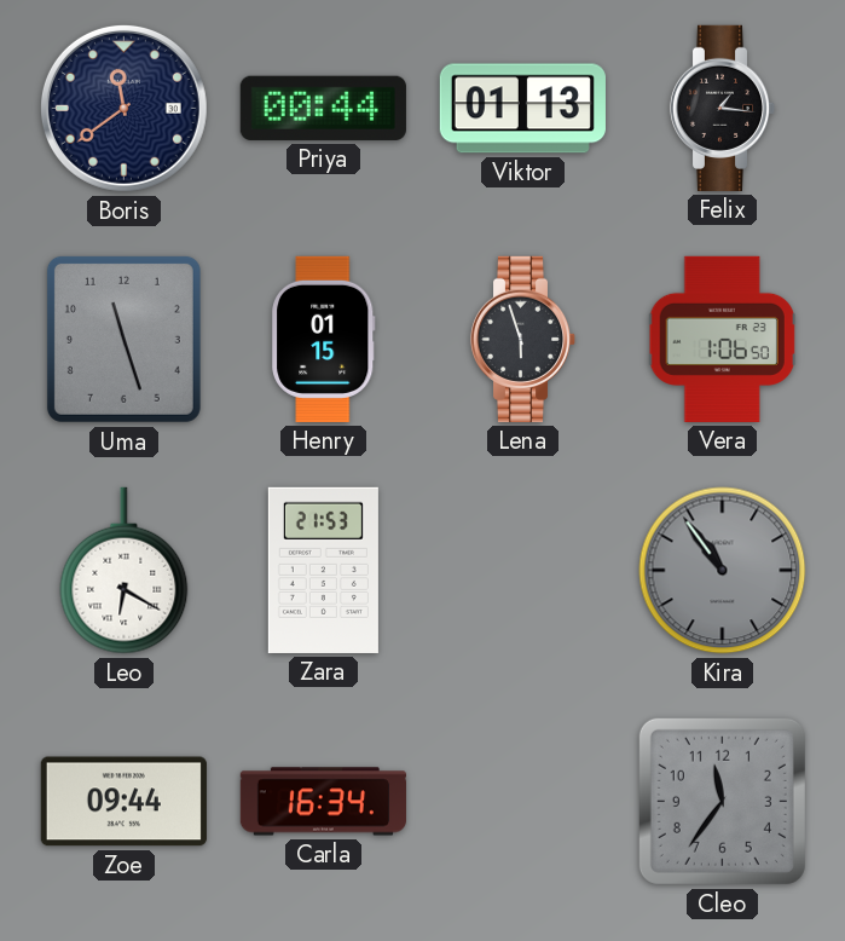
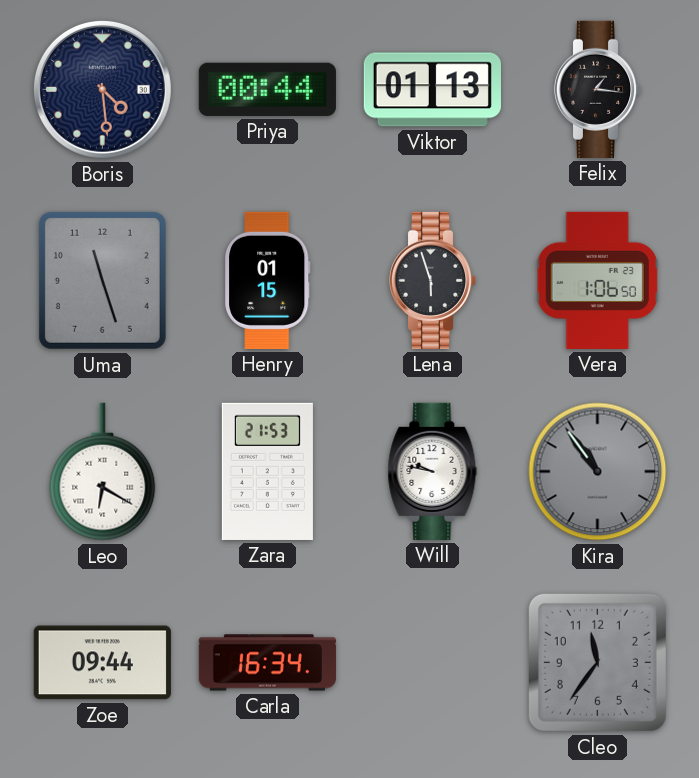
Boris: 11:39 -> 4:29 (102, 89)
Will: none -> 9:47 (433, 471)
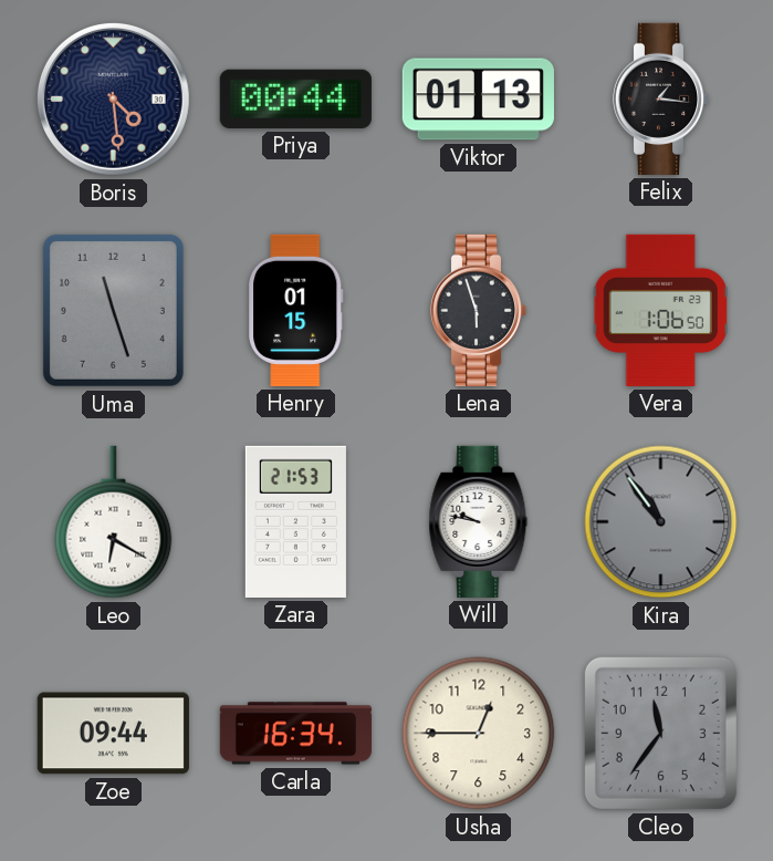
Usha: none -> 12:45 (479, 734)
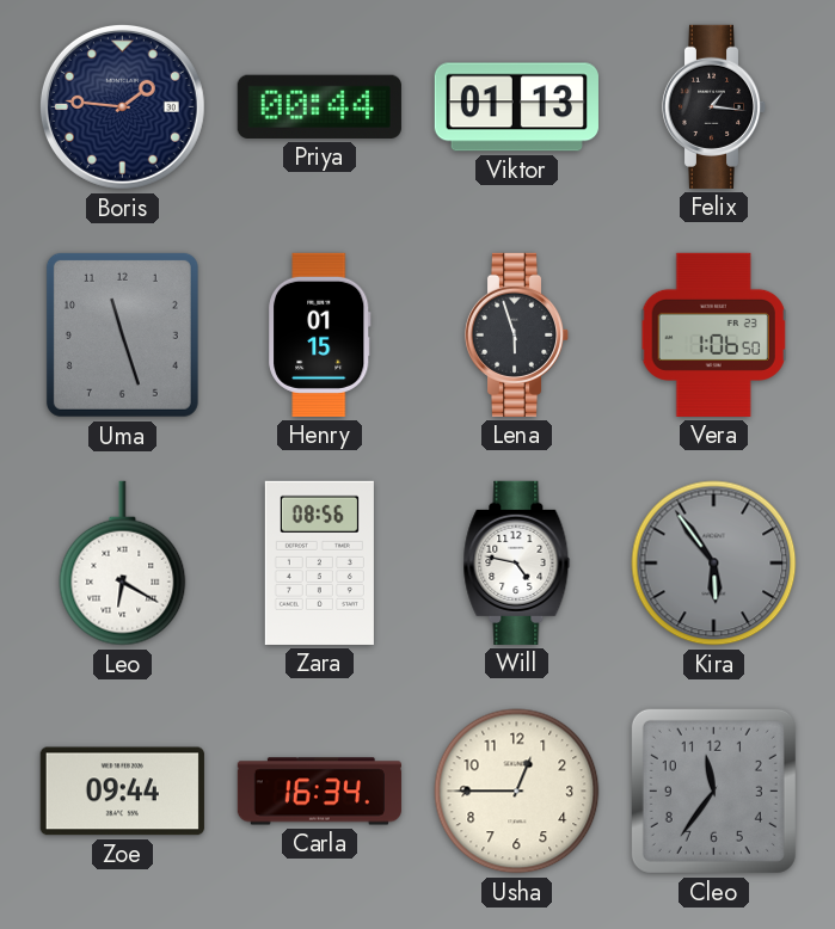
Boris: 4:29 -> 1:46 (122, 106)
Zara: 21:53 -> 08:56 (319, 562)
Will: 9:47 -> 4:47 (517, 562)
Kira: 10:54 -> 5:54 (714, 564)
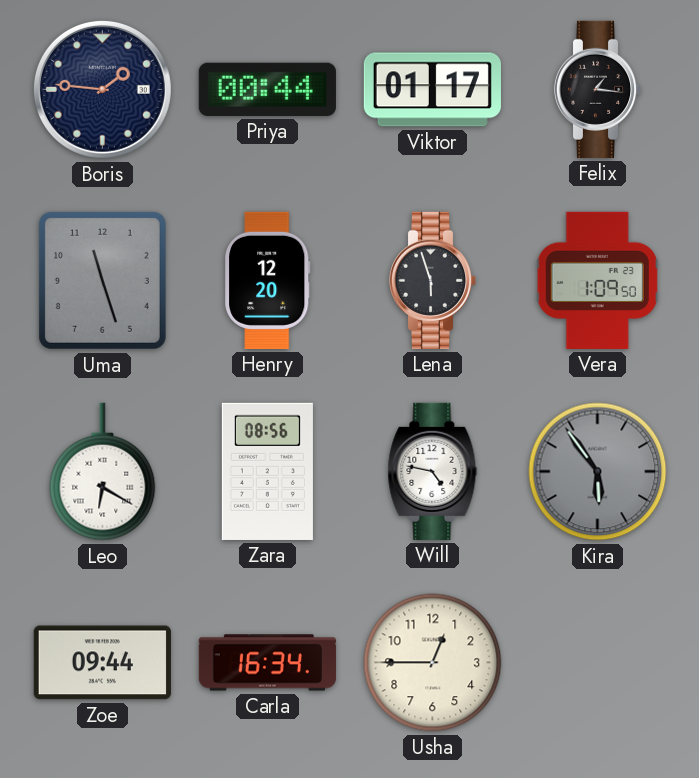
Viktor: 01:13 -> 01:17 (432, 90)
Henry: 01:15 -> 12:20 (268, 280)
Vera: 1:06 -> 1:09 (597, 280)
Cleo: 11:36 -> none (713, 790)
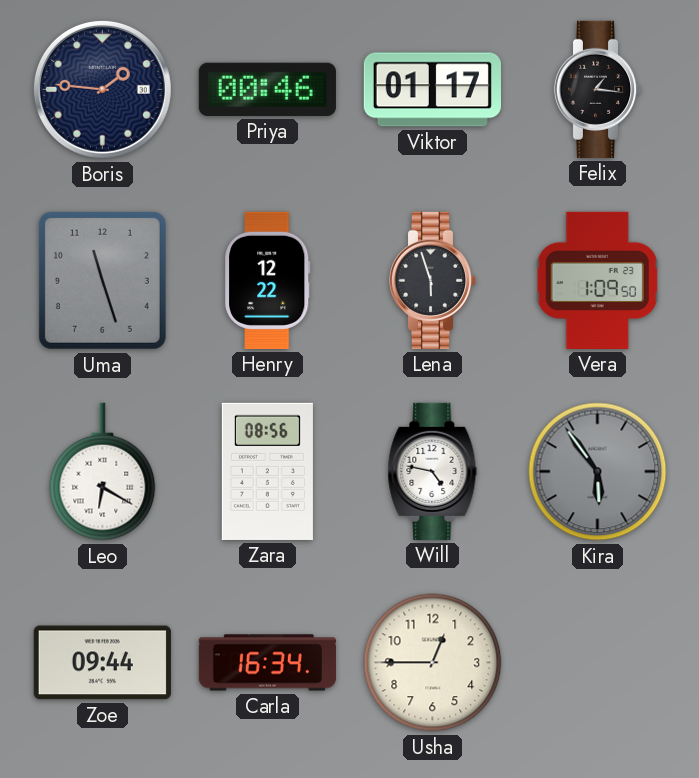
Priya: 00:44 -> 00:46 (267, 89)
Henry: 12:20 -> 12:22 (268, 280)
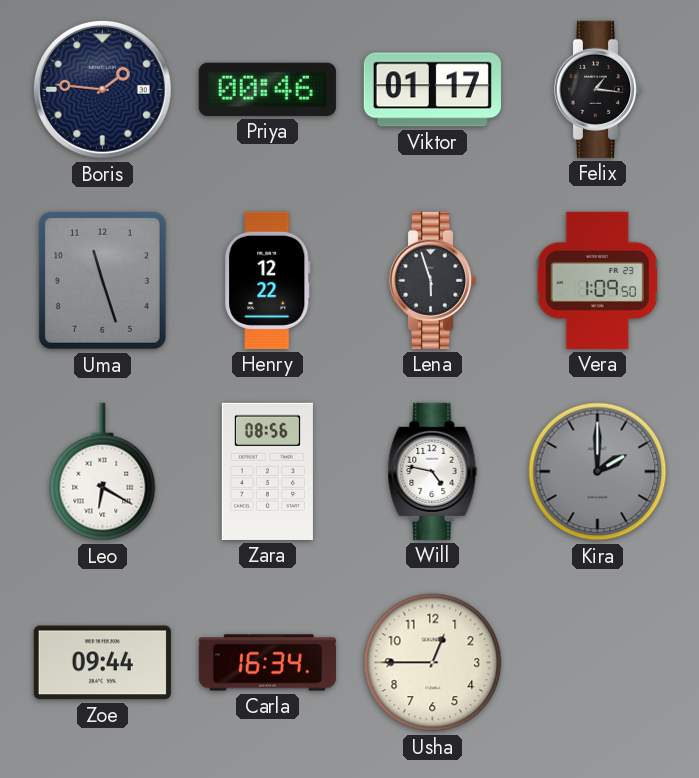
Kira: 5:54 -> 2:00 (598, 472)
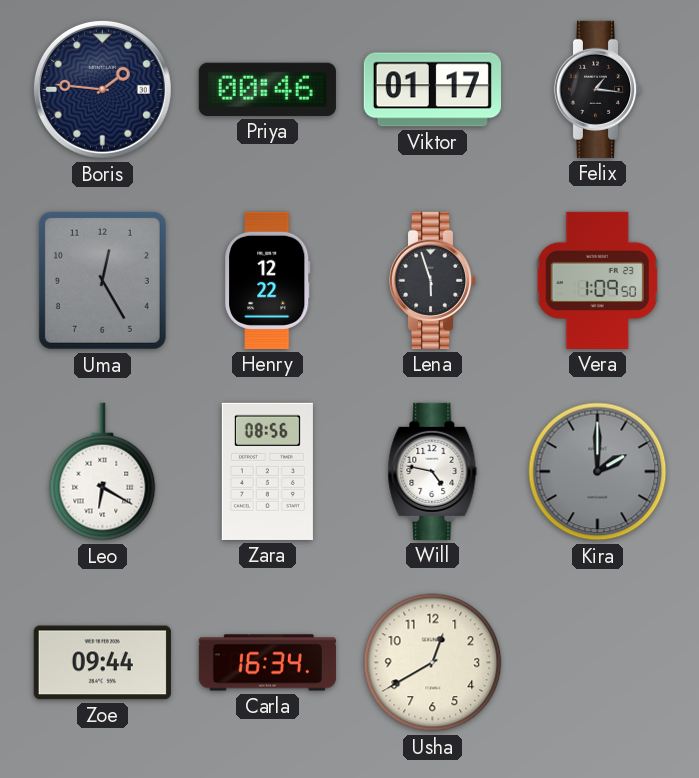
Uma: 11:27 -> 12:25 (102, 280)
Usha: 12:45 -> 12:40 (433, 663)
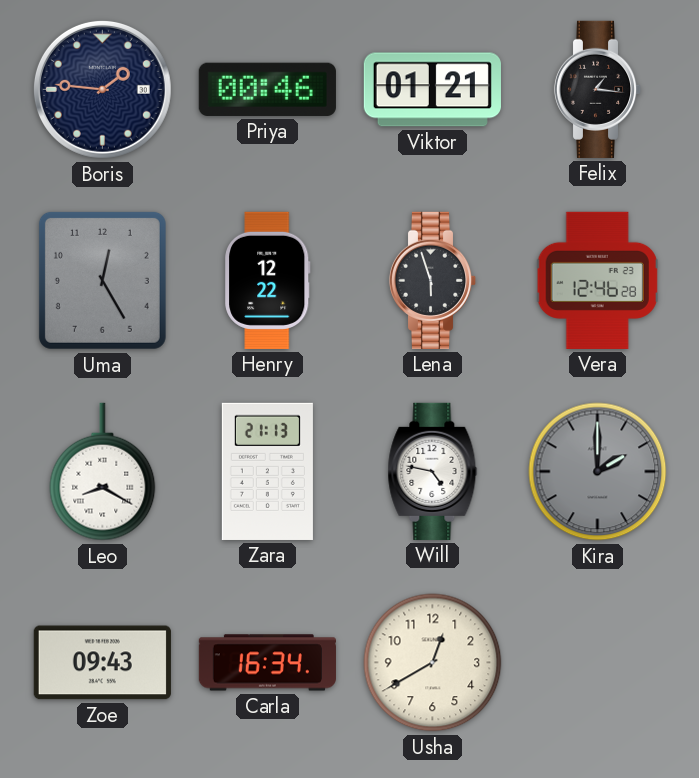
Viktor: 01:17 -> 01:21 (432, 90)
Vera: 1:09 -> 12:46 (597, 280)
Leo: 6:20 -> 8:20 (103, 472)
Zara: 08:56 -> 21:13 (267, 471)
Zoe: 09:44 -> 09:43 (102, 663)
